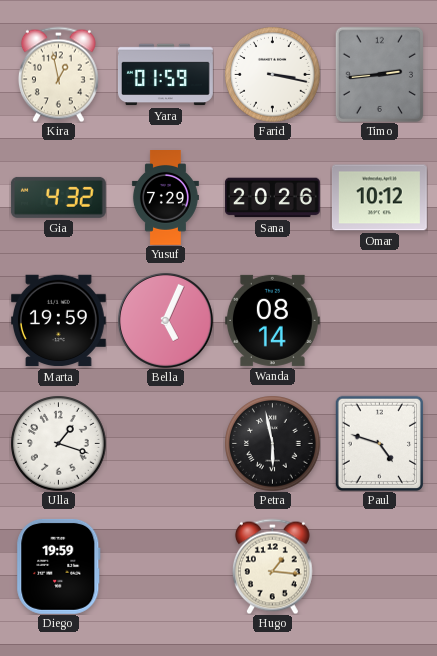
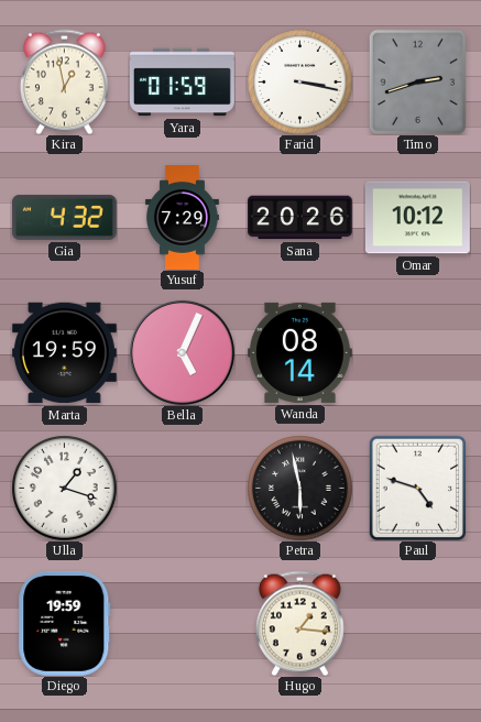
Timo: 2:44 -> 2:42 (417, 81)
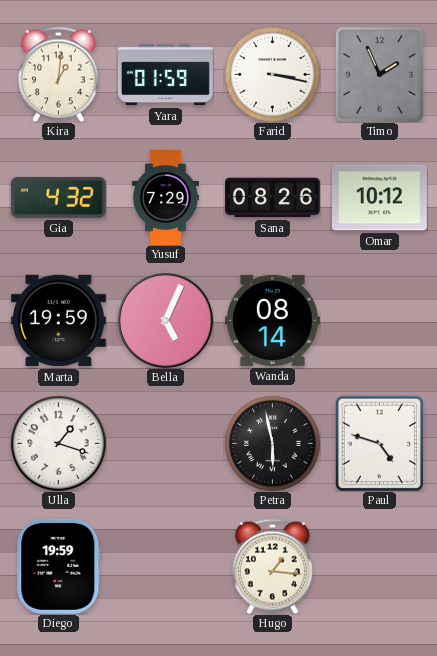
Kira: 12:58 -> 1:01 (58, 74)
Timo: 2:42 -> 1:56 (379, 74)
Sana: 20:26 -> 08:26 (272, 198)
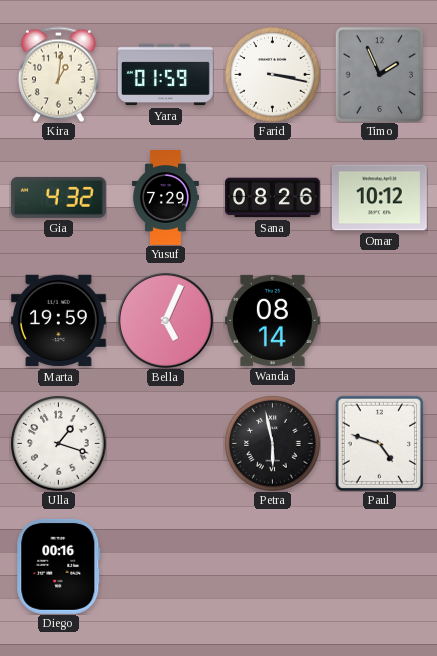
Diego: 19:59 -> 00:16 (59, 566)
Hugo: 1:16 -> none (272, 566)
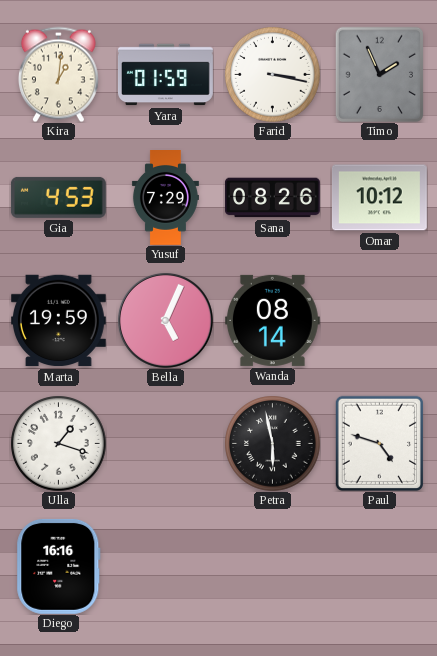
Gia: 4:32 -> 4:53 (58, 197)
Diego: 00:16 -> 16:16 (59, 566)
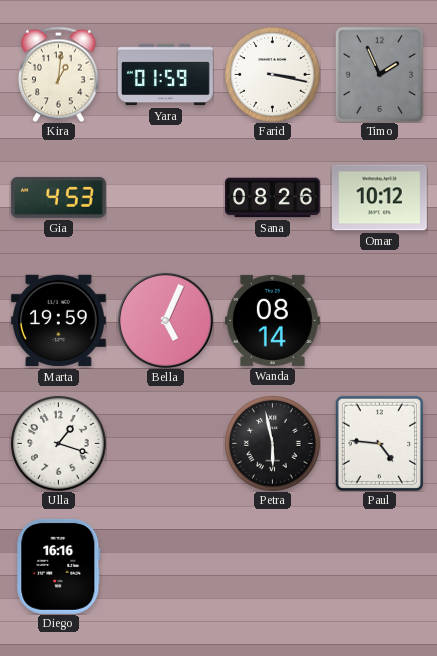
Yusuf: 7:29 -> none (165, 198)
Paul: 4:48 -> 4:46 (379, 443)
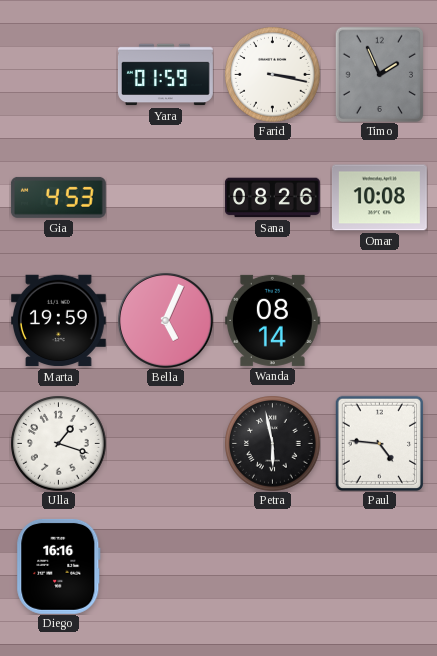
Kira: 1:01 -> none (58, 74)
Omar: 10:12 -> 10:08 (379, 198)
